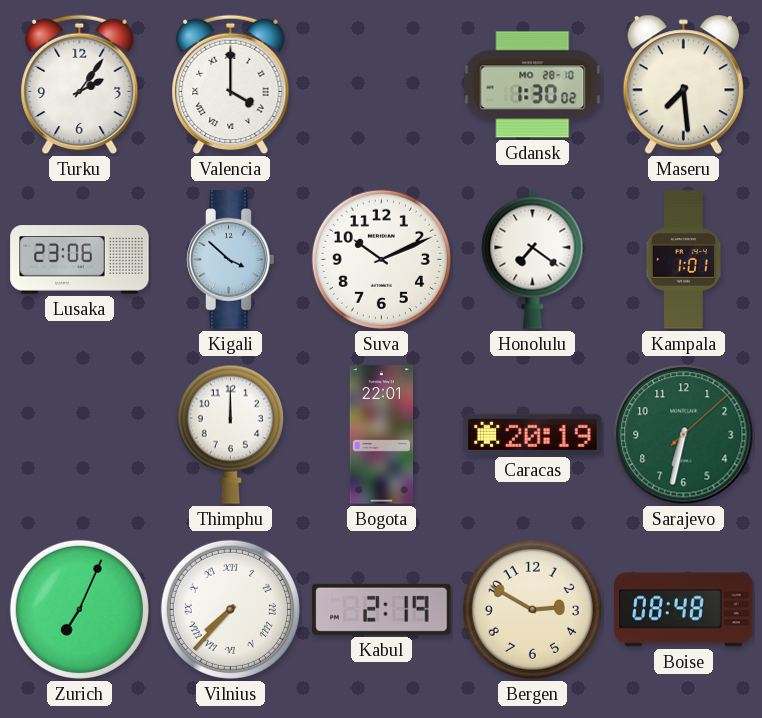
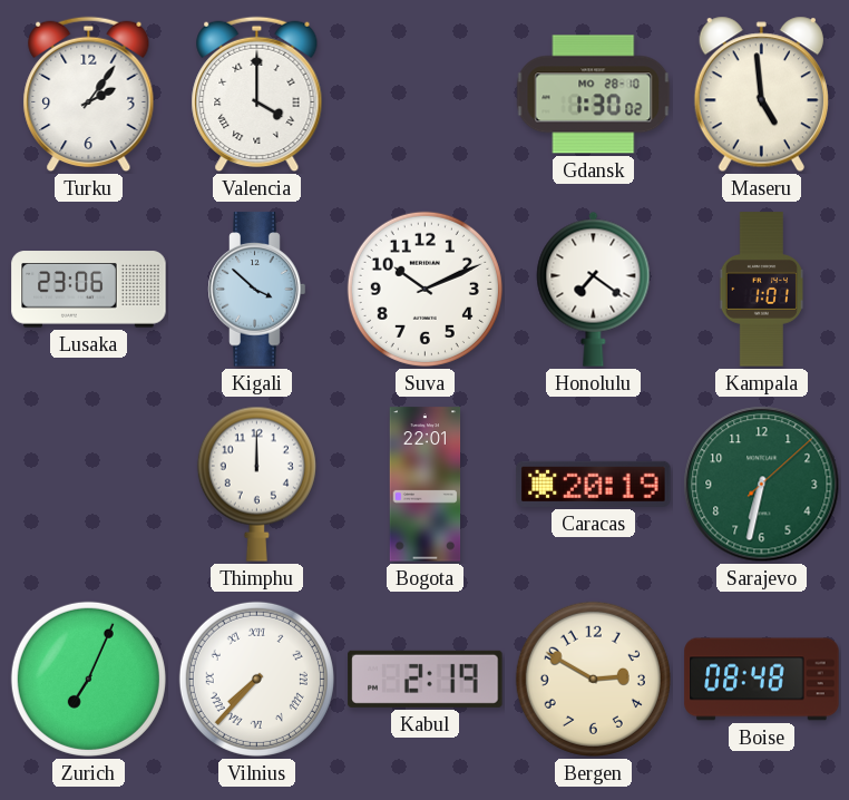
Maseru: 7:29 -> 4:59 (761, 95)
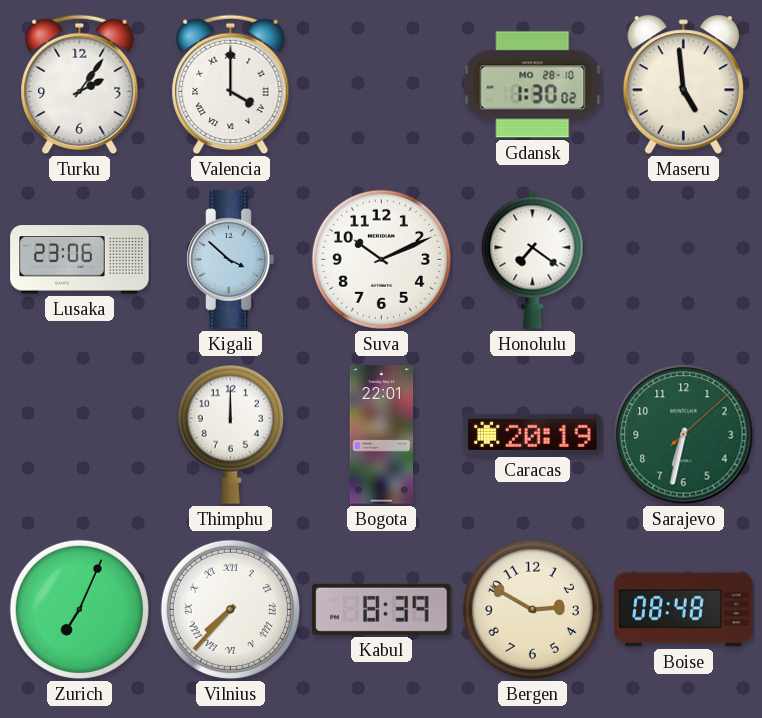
Kampala: 1:01 -> none (761, 290)
Kabul: 2:19 -> 8:39 (382, 609)
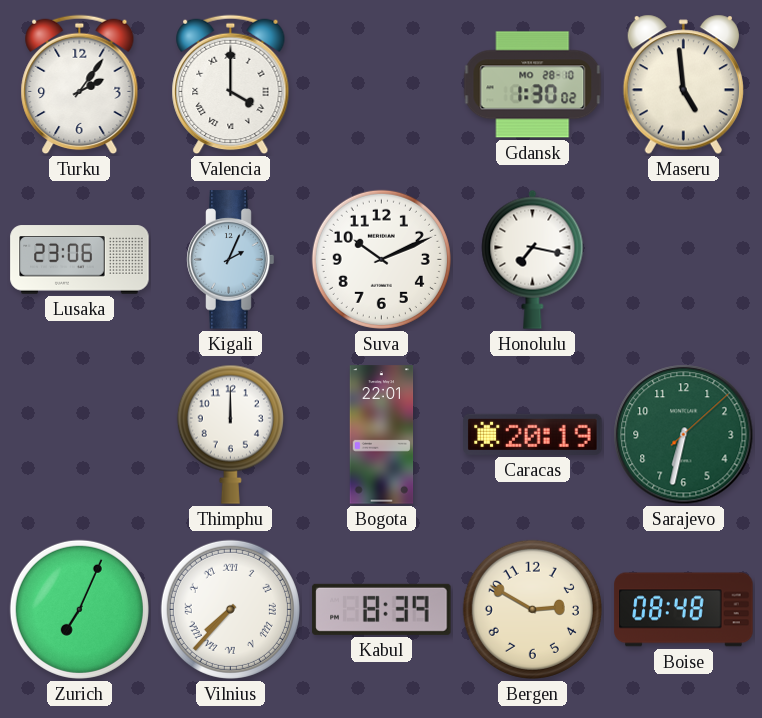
Kigali: 3:52 -> 2:04 (231, 260)
Honolulu: 7:21 -> 7:17 (533, 259)
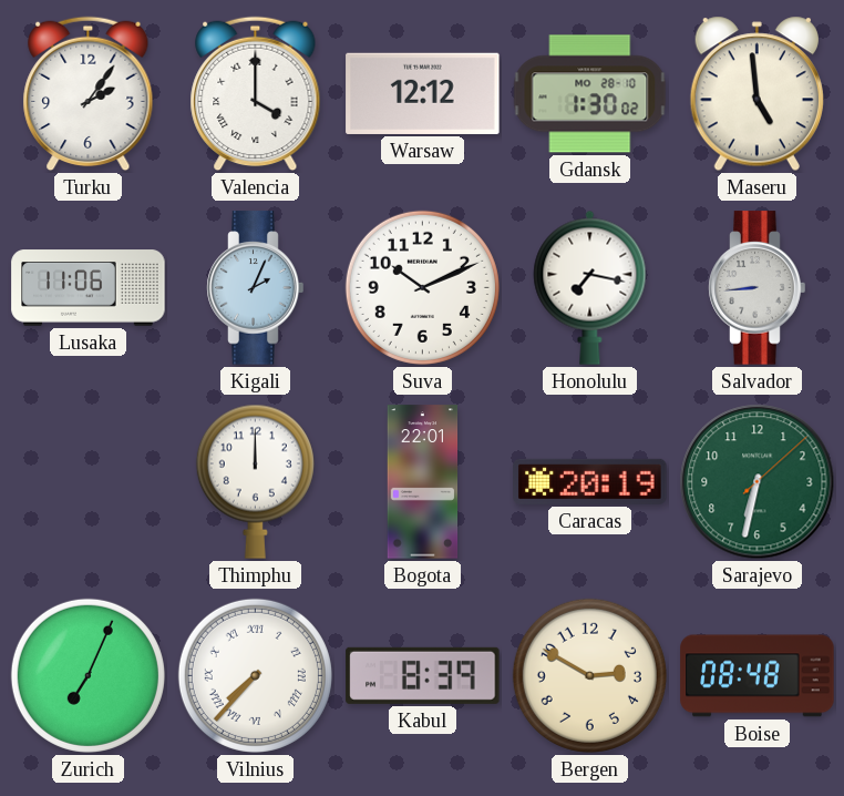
Warsaw: none -> 12:12 (423, 93)
Lusaka: 23:06 -> 11:06 (89, 288)
Salvador: none -> 8:44 (758, 288)
